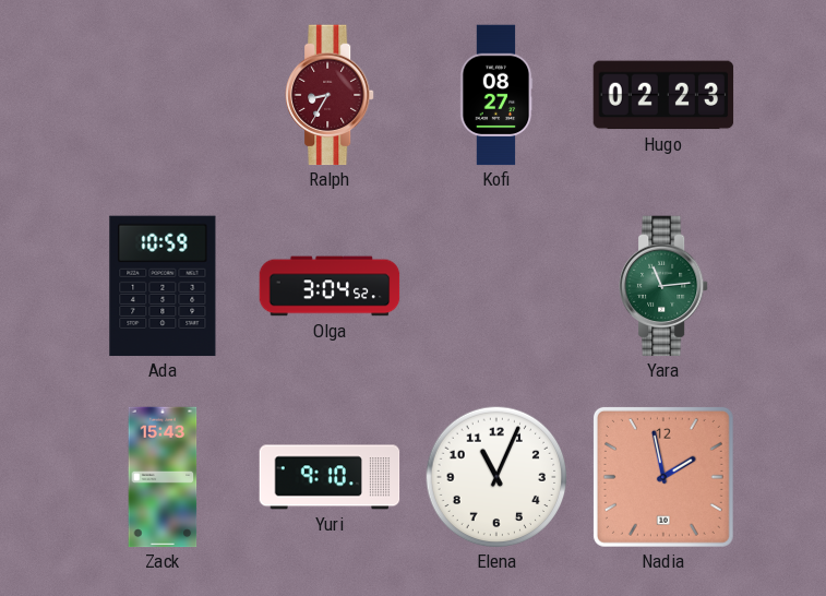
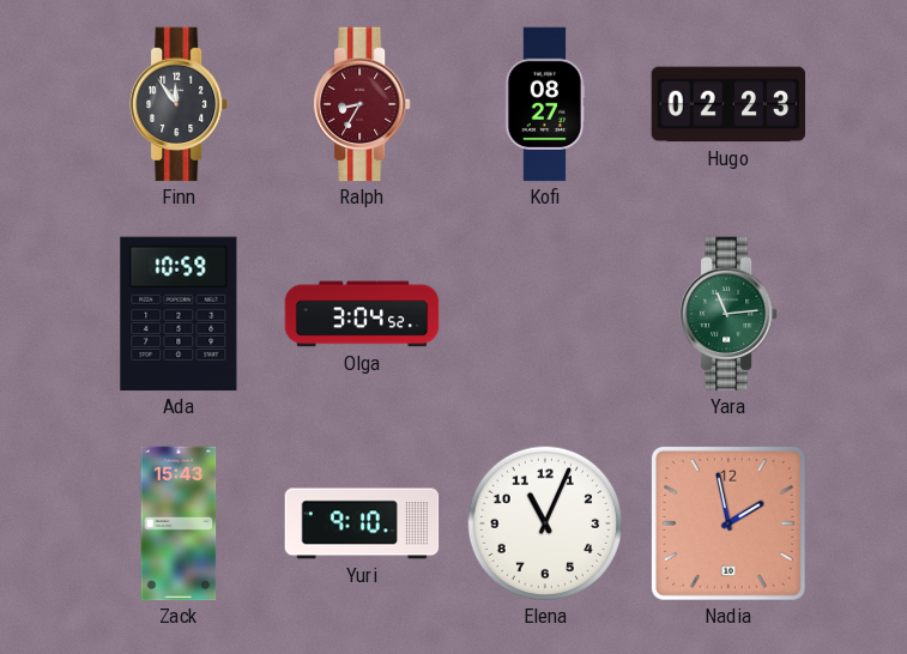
Finn: none -> 11:54 (180, 104)
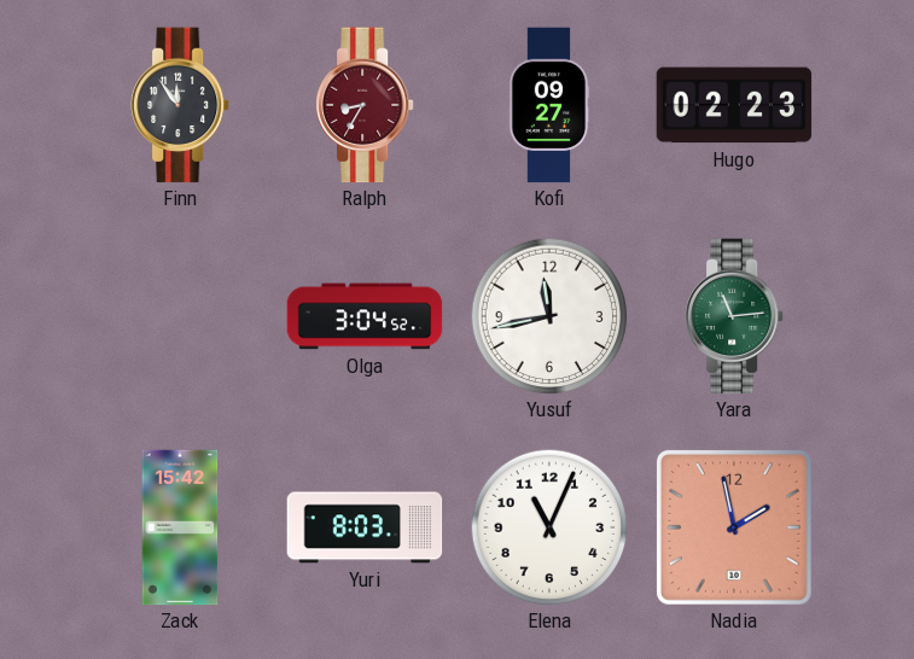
Kofi: 08:27 -> 09:27 (549, 105)
Ada: 10:59 -> none (179, 314)
Yusuf: none -> 11:43 (549, 316)
Zack: 15:43 -> 15:42 (180, 527)
Yuri: 9:10 -> 8:03 (365, 527)
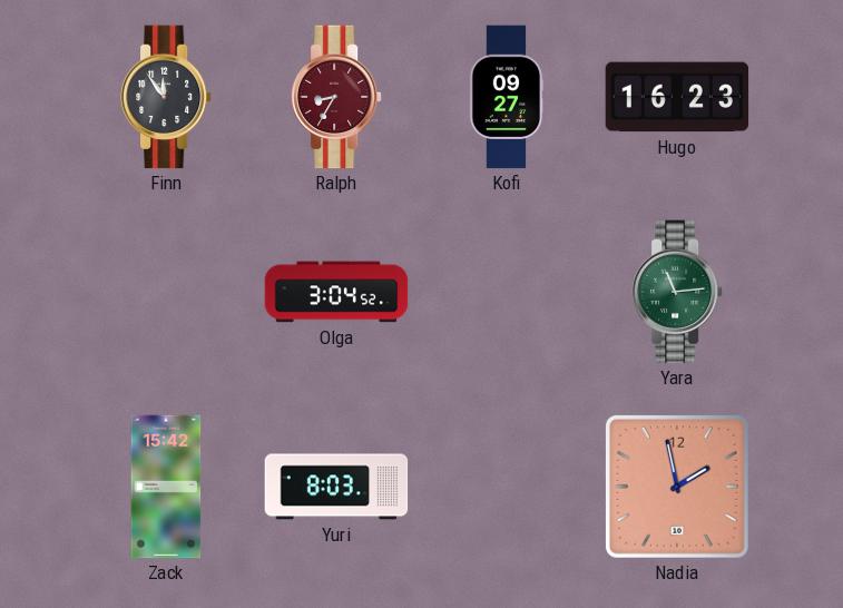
Hugo: 02:23 -> 16:23 (677, 97)
Yusuf: 11:43 -> none (549, 316)
Elena: 11:04 -> none (549, 527)
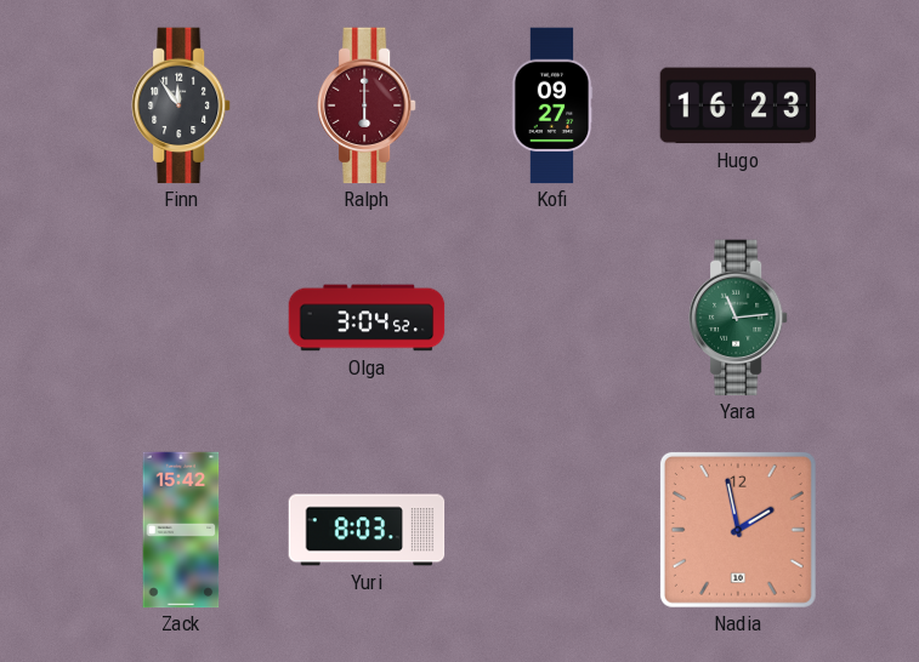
Ralph: 8:35 -> 6:00 (368, 105)
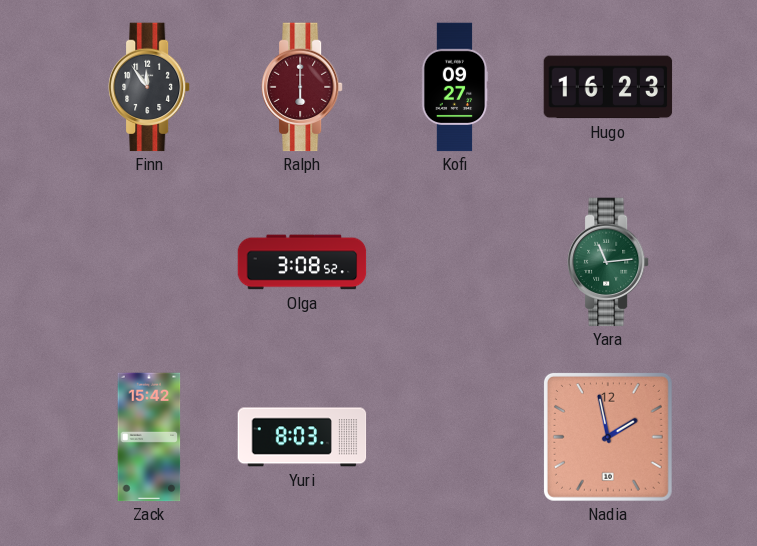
Olga: 3:04 -> 3:08 (302, 262)
